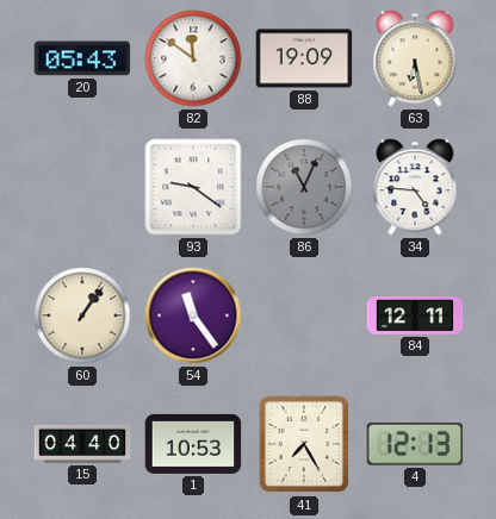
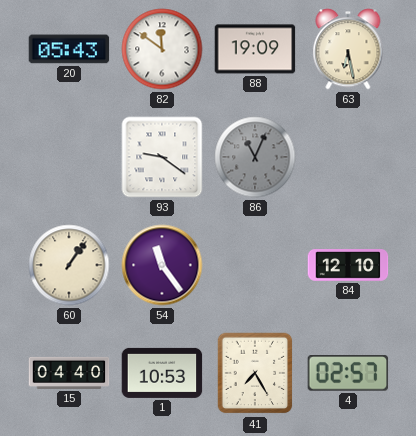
34: 4:46 -> none (415, 187)
84: 12:11 -> 12:10 (348, 265)
4: 12:13 -> 02:57 (348, 373)
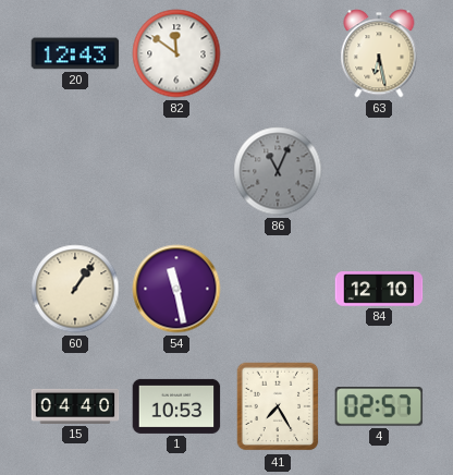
20: 05:43 -> 12:43 (75, 53)
88: 19:09 -> none (255, 49)
93: 9:21 -> none (162, 157)
54: 11:24 -> 11:28 (176, 289)
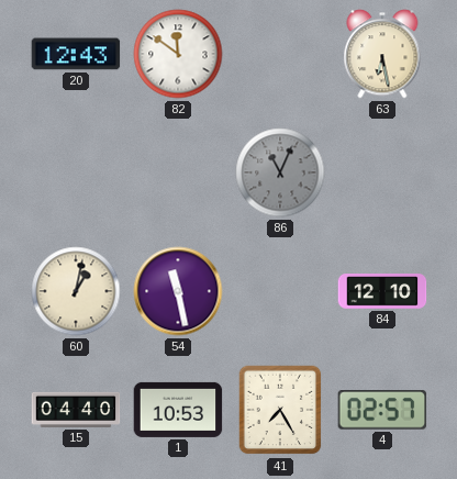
60: 1:06 -> 1:02 (76, 291)
